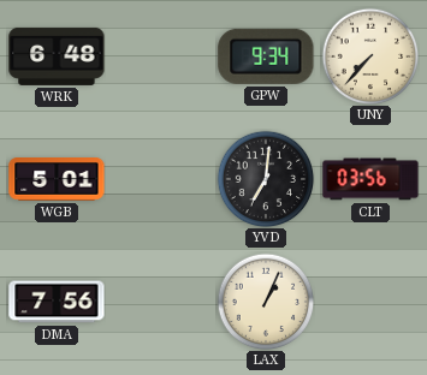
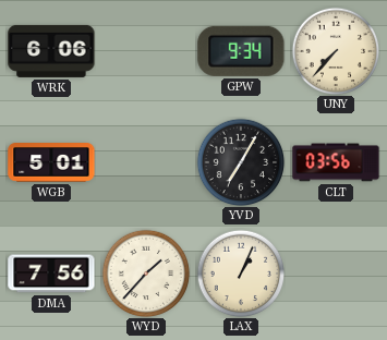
WRK: 6:48 -> 6:06 (51, 51)
YVD: 7:01 -> 7:05 (241, 162)
WYD: none -> 1:37 (146, 274)
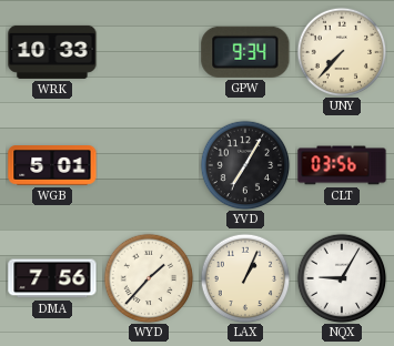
WRK: 6:06 -> 10:33 (52, 52)
NQX: none -> 9:05 (342, 278)
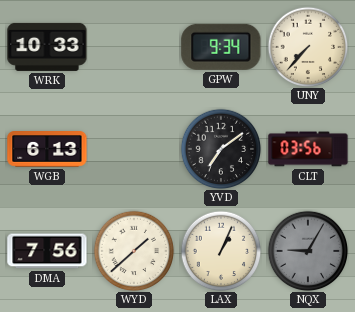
WGB: 5:01 -> 6:13 (47, 150)
YVD: 7:05 -> 7:09 (221, 149)
WYD: 1:37 -> 1:38 (134, 251)
NQX dial: white -> grey (308, 251)
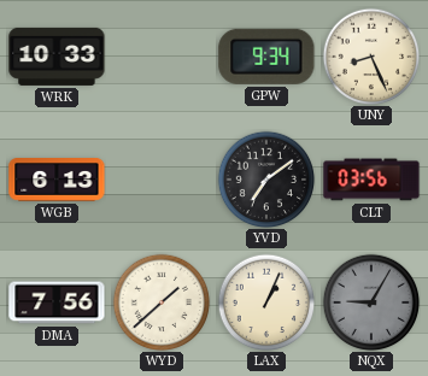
UNY: 7:37 -> 8:26 (371, 57)
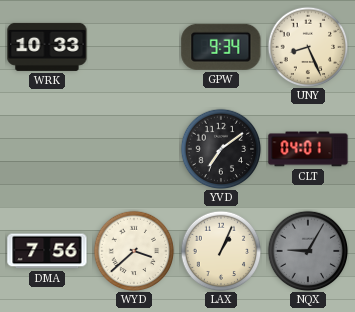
WGB: 6:13 -> none (57, 181)
CLT: 03:56 -> 04:01 (308, 149)
WYD: 1:38 -> 3:38 (134, 251)
